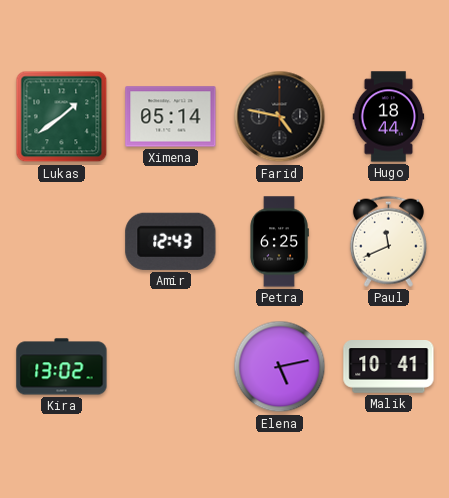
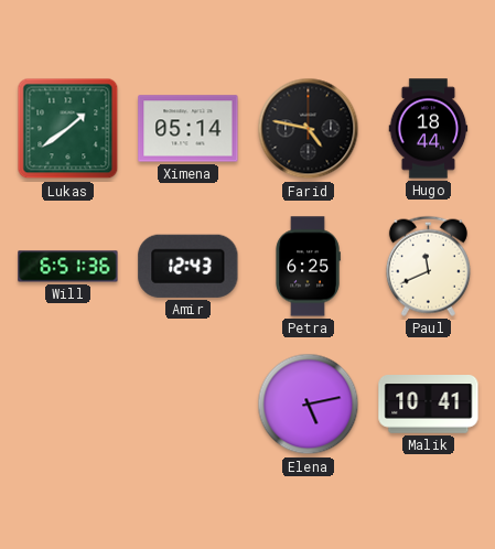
Will: none -> 6:51 (68, 267)
Kira: 13:02 -> none (62, 367)
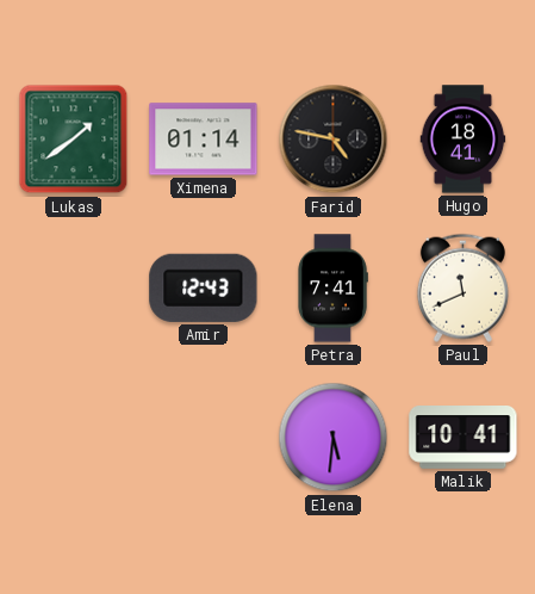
Ximena: 05:14 -> 01:14 (204, 140)
Hugo: 18:44 -> 18:41 (464, 140)
Will: 6:51 -> none (68, 267)
Petra: 6:25 -> 7:41 (332, 289)
Elena: 5:13 -> 5:31 (334, 438)
